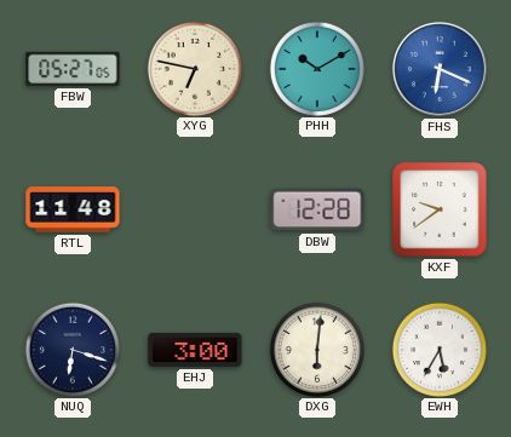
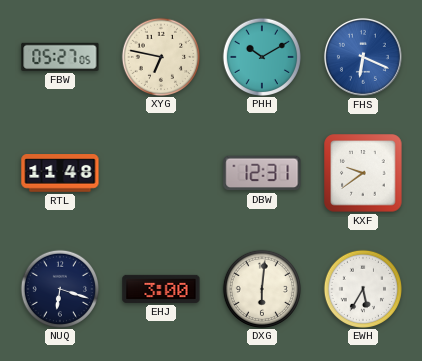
DBW: 12:28 -> 12:31 (262, 173)
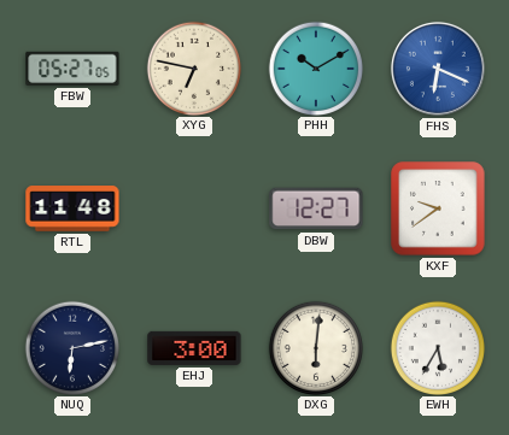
DBW: 12:31 -> 12:27 (316, 208)
NUQ: 6:18 -> 6:13 (71, 347)
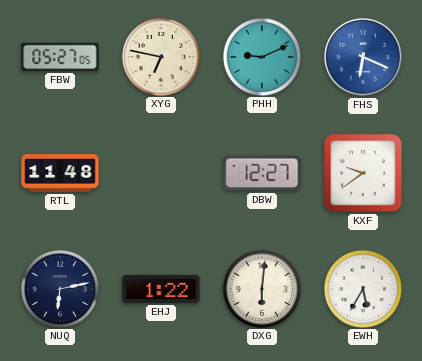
PHH: 10:10 -> 9:11 (261, 56)
EHJ: 3:00 -> 1:22 (161, 289)
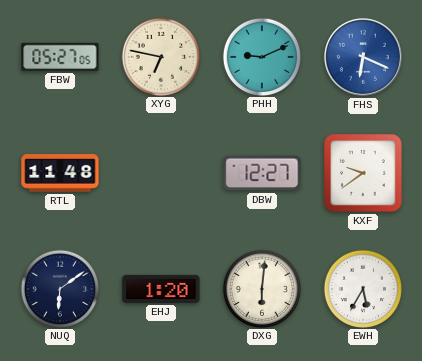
NUQ: 6:13 -> 6:09 (59, 288)
EHJ: 1:22 -> 1:20 (161, 289)
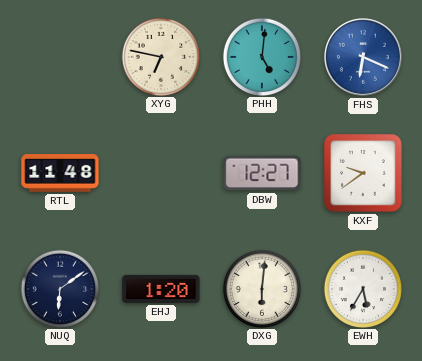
FBW: 05:27 -> none (60, 57)
PHH: 9:11 -> 5:01 (261, 56)
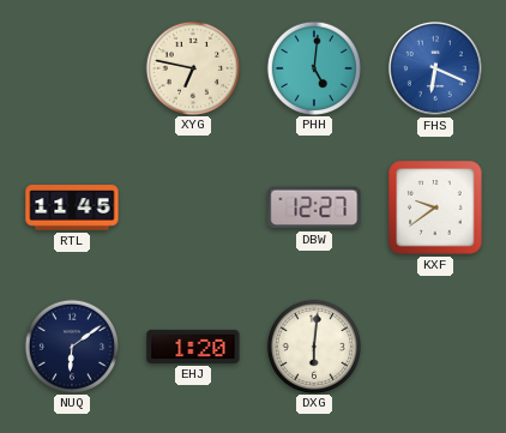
RTL: 11:48 -> 11:45 (72, 208)
EWH: 5:35 -> none (362, 288)
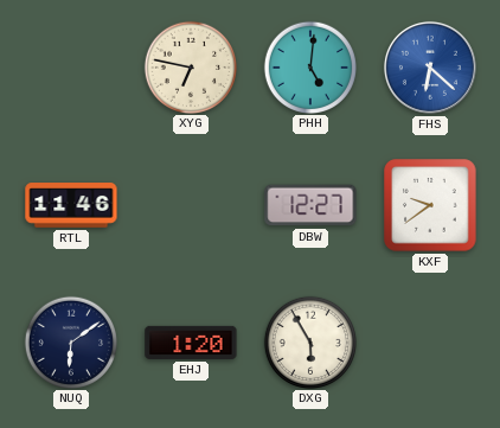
FHS: 6:19 -> 6:22 (430, 68)
RTL: 11:45 -> 11:46 (71, 205)
DXG: 6:01 -> 5:55 (309, 341)
